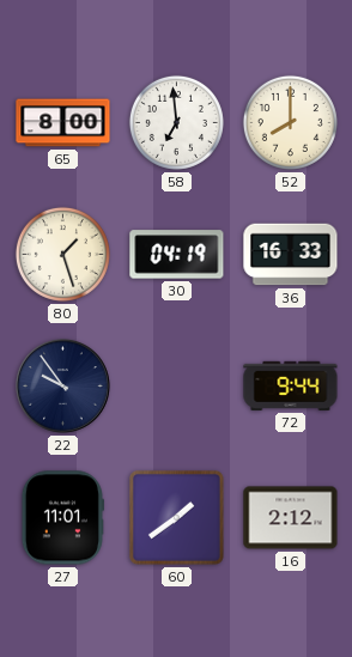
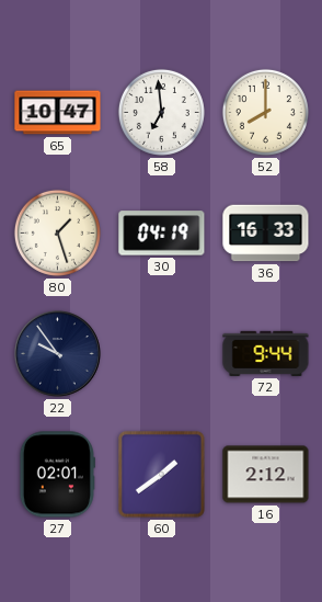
65: 8:00 -> 10:47 (58, 113)
27: 11:01 -> 02:01 (57, 475)
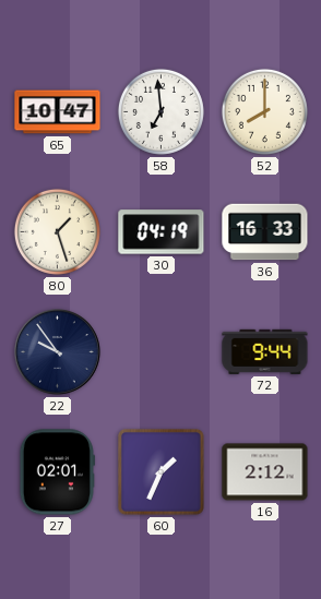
60: 1:39 -> 1:34 (160, 471)
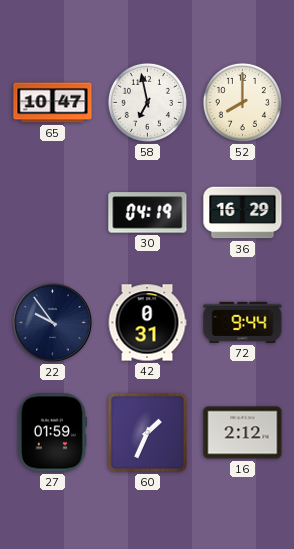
58: 6:59 -> 6:58 (147, 102)
80: 1:27 -> none (57, 231)
36: 16:33 -> 16:29 (243, 213)
42: none -> 0:31 (147, 323)
27: 02:01 -> 01:59 (52, 433)
